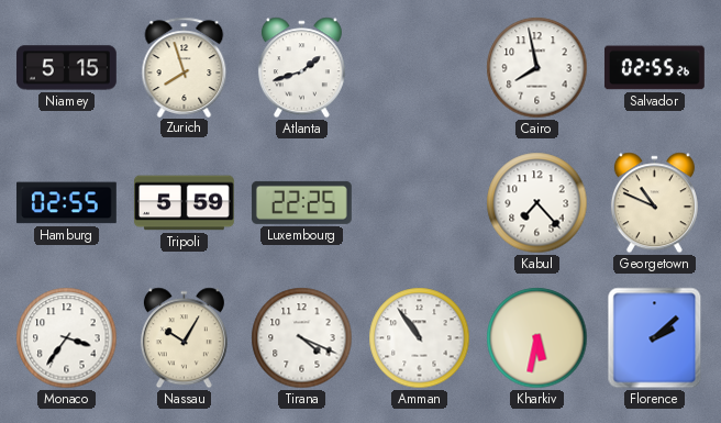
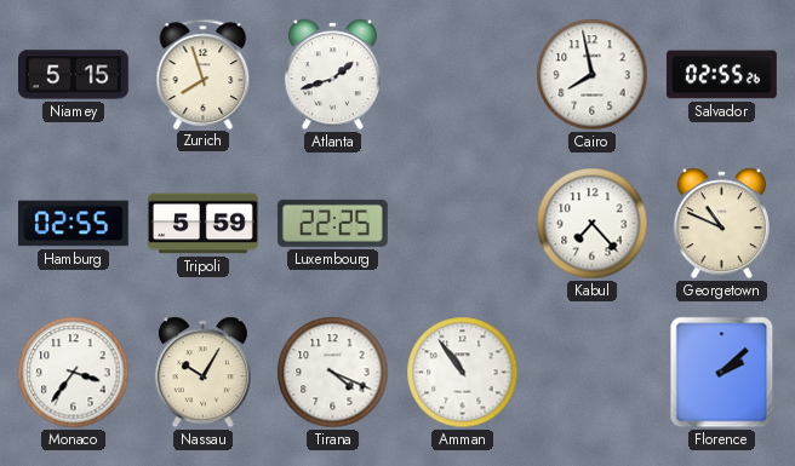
Kharkiv: 5:32 -> none (537, 338)
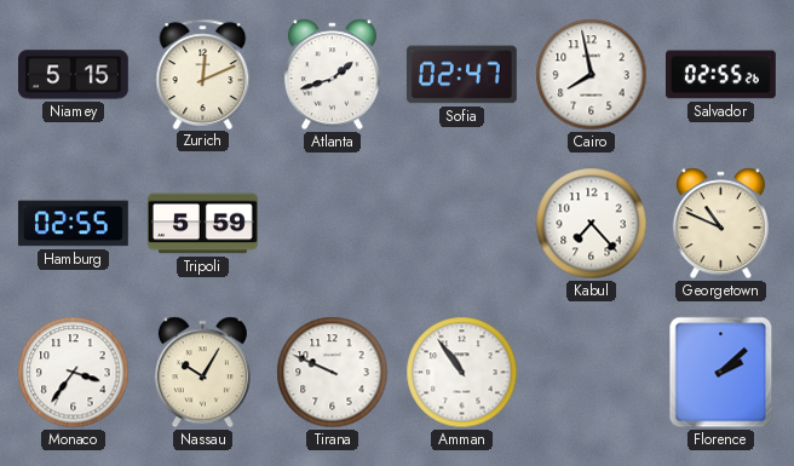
Zurich: 7:57 -> 12:11 (203, 74)
Sofia: none -> 02:47 (461, 75)
Luxembourg: 22:25 -> none (332, 223)
Tirana: 4:19 -> 9:49 (333, 373)
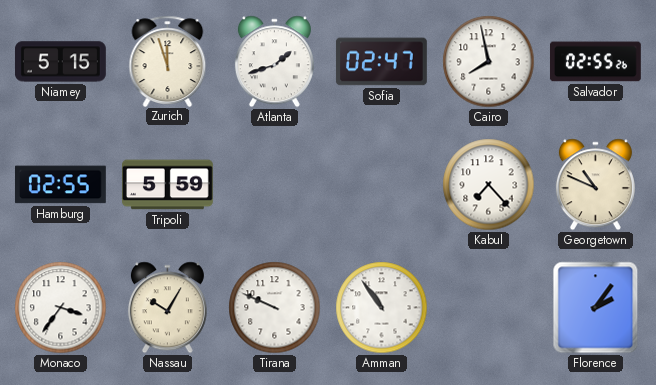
Zurich: 12:11 -> 11:57 (168, 61)
Florence: 2:08 -> 2:06 (596, 308)
